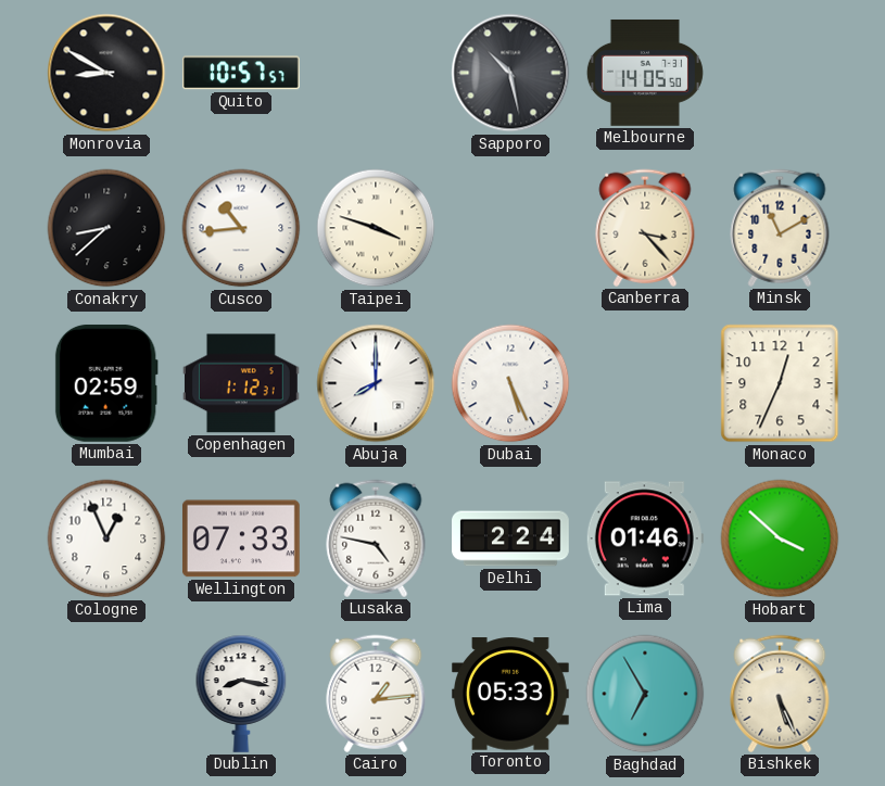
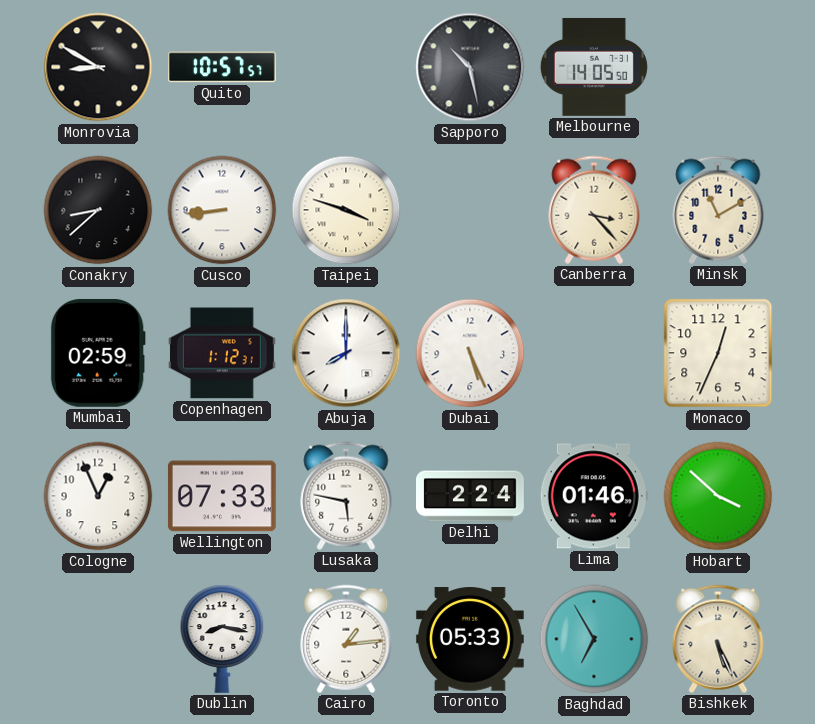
Cusco: 10:44 -> 8:44 (222, 210)
Lusaka: 4:47 -> 5:47 (346, 496)
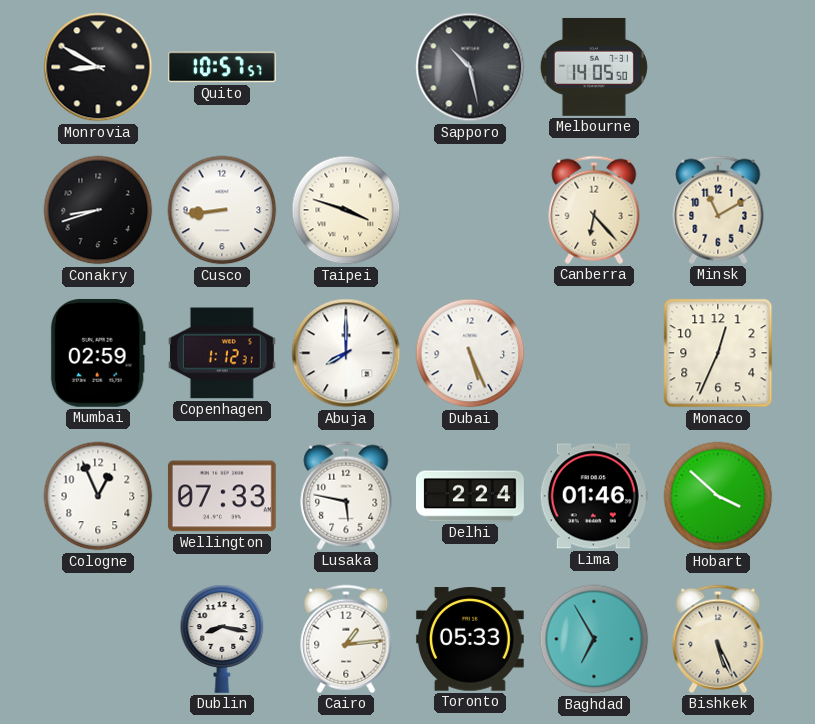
Conakry: 8:38 -> 8:42 (98, 210)
Canberra: 3:23 -> 6:23 (594, 210)
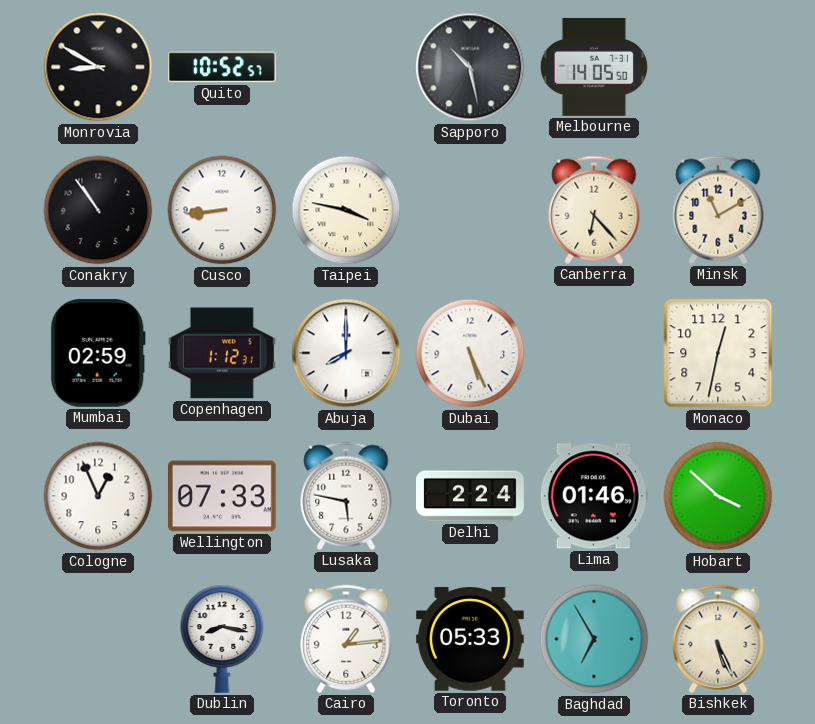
Quito: 10:57 -> 10:52 (222, 67)
Conakry: 8:42 -> 10:54 (98, 210)
Taipei: 3:48 -> 3:47 (346, 210)
Monaco: 12:34 -> 12:32 (718, 353)
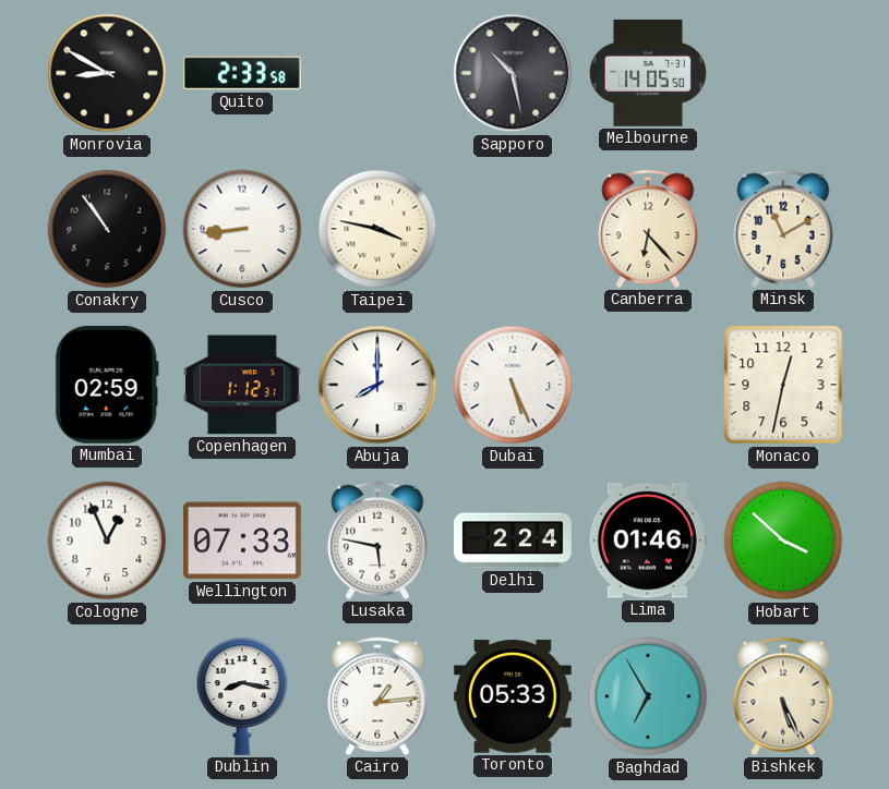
Quito: 10:52 -> 2:33 (242, 73)
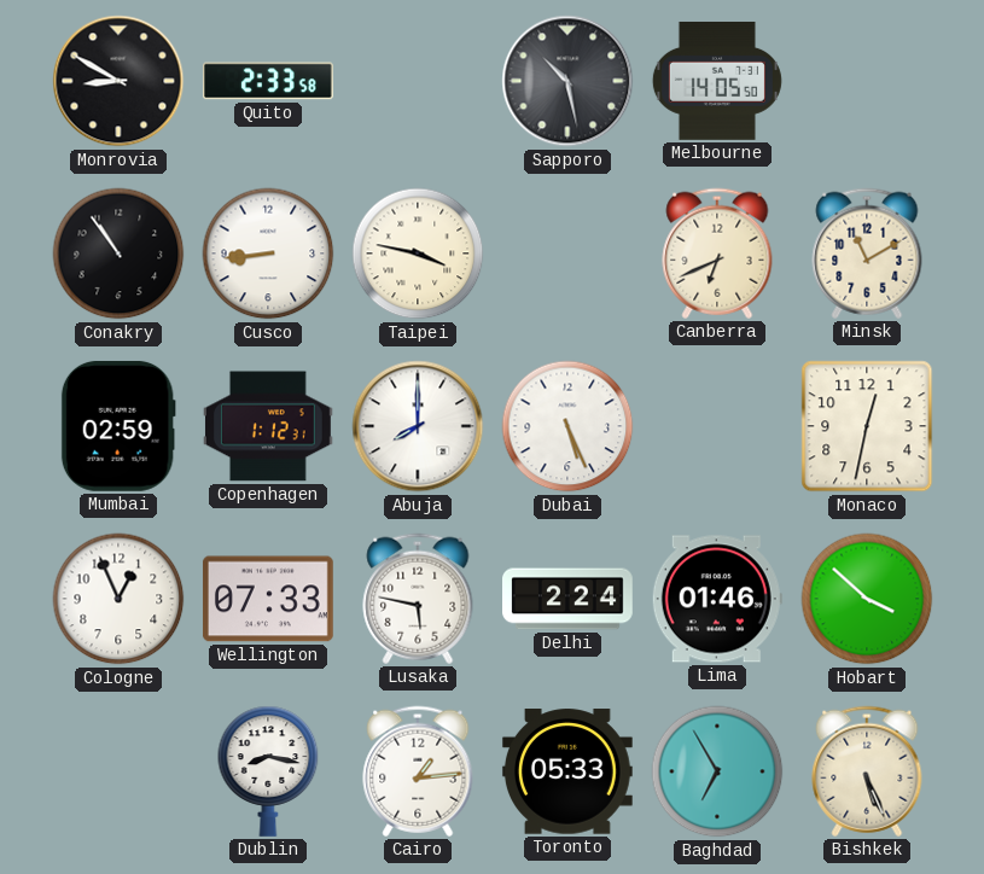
Canberra: 6:23 -> 6:41 (717, 254)
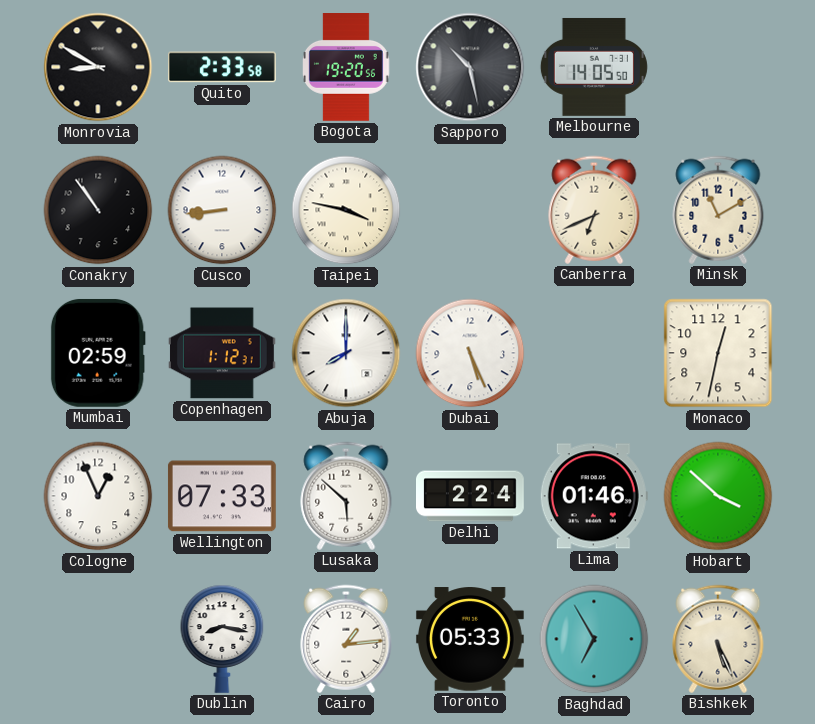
Bogota: none -> 19:20 (347, 68)
Lusaka: 5:47 -> 5:52 (346, 496)
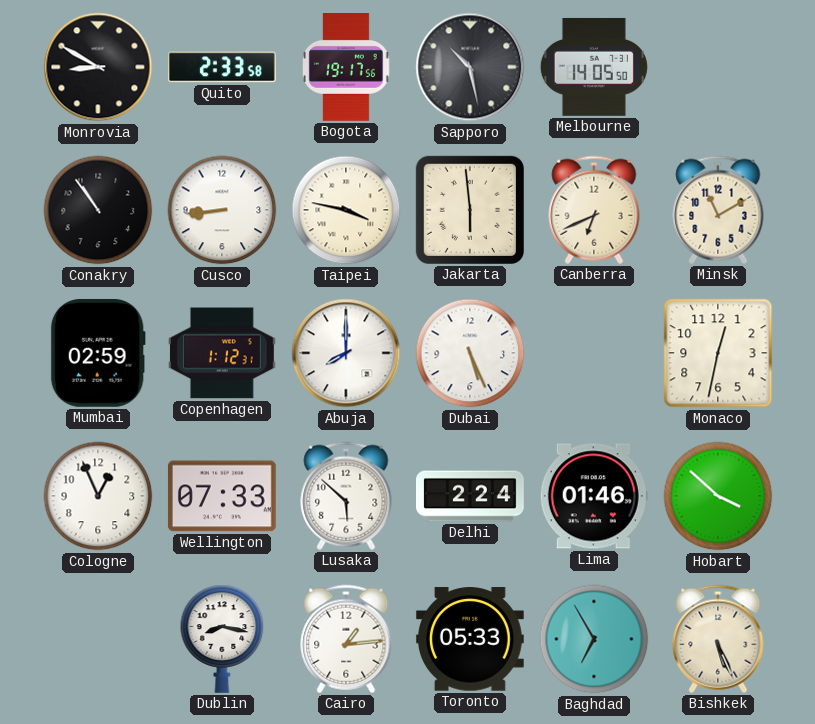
Bogota: 19:20 -> 19:17 (347, 68)
Jakarta: none -> 5:59 (470, 210)
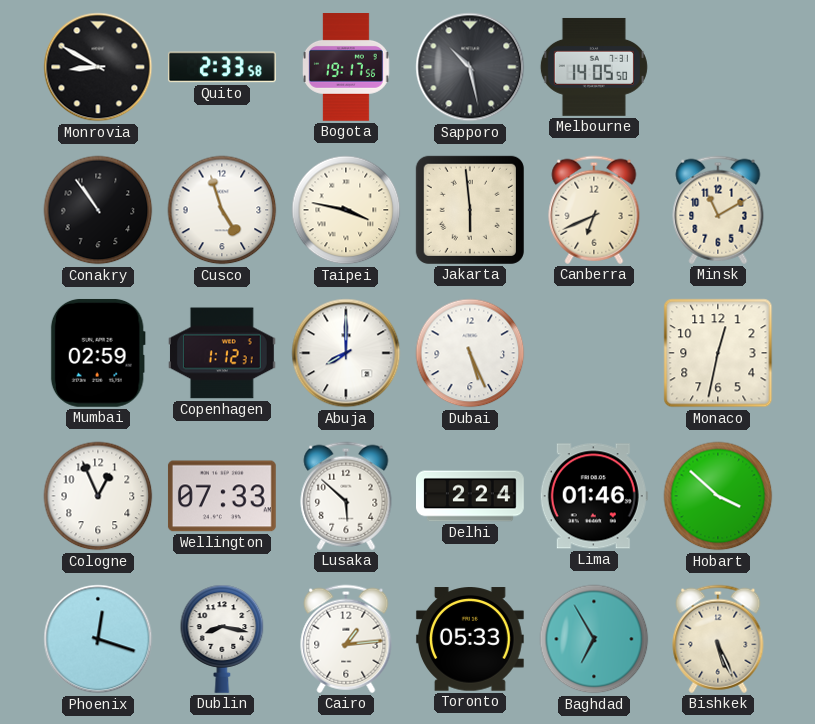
Cusco: 8:44 -> 4:57 (222, 210)
Phoenix: none -> 12:18 (98, 639)
